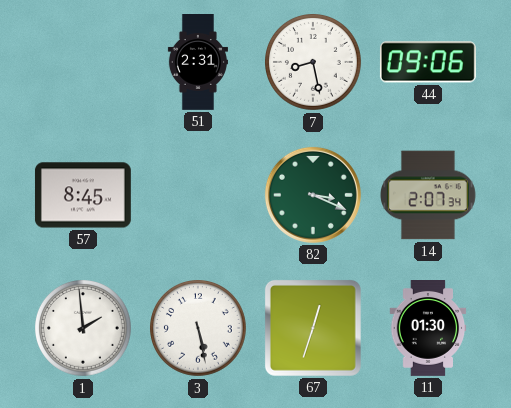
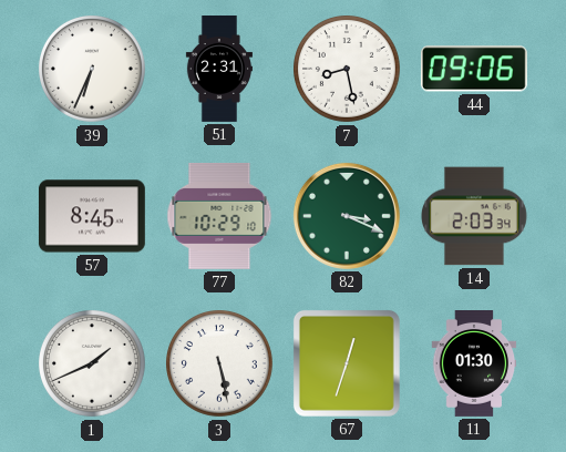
39: none -> 6:34 (93, 70)
77: none -> 10:29 (219, 216)
14: 2:07 -> 2:03 (475, 216)
1: 1:59 -> 1:41 (93, 364)
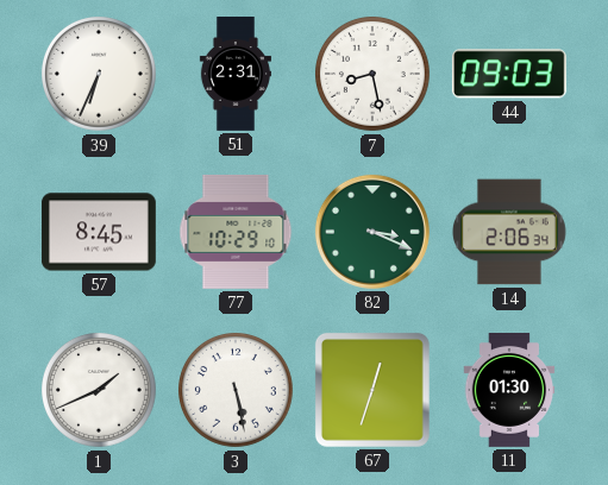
44: 09:06 -> 09:03 (509, 74)
14: 2:03 -> 2:06 (510, 232)
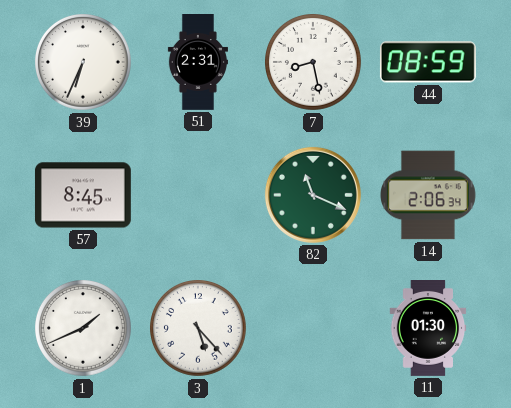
44: 09:03 -> 08:59 (428, 62)
77: 10:29 -> none (236, 232)
82: 3:19 -> 11:19 (313, 195)
3: 5:28 -> 5:23 (199, 329)
67: 12:33 -> none (372, 390)
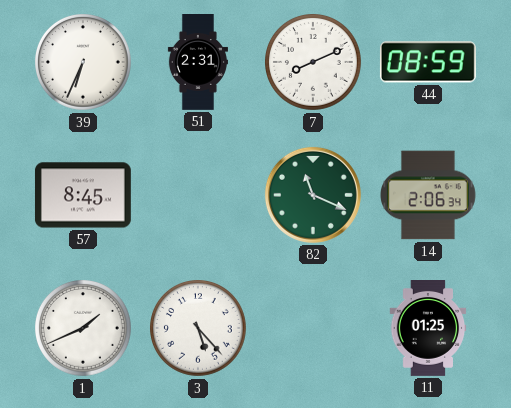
7: 8:28 -> 8:11 (314, 63)
11: 01:30 -> 01:25 (428, 329)
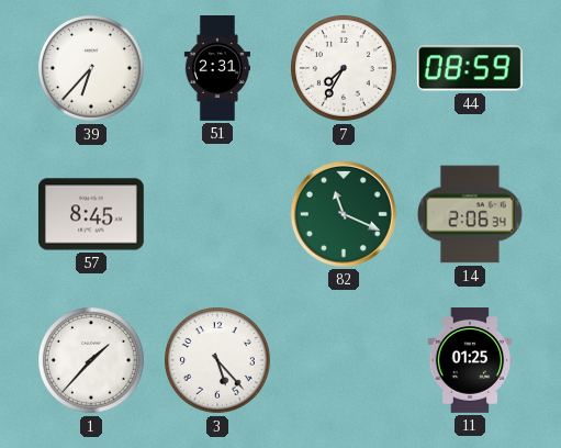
39: 6:34 -> 6:37 (92, 69)
7: 8:11 -> 7:35 (345, 69)
1: 1:41 -> 1:37 (92, 361)
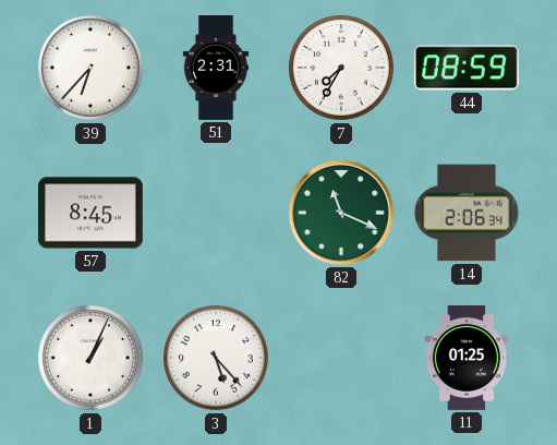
1: 1:37 -> 1:04 (92, 359)
